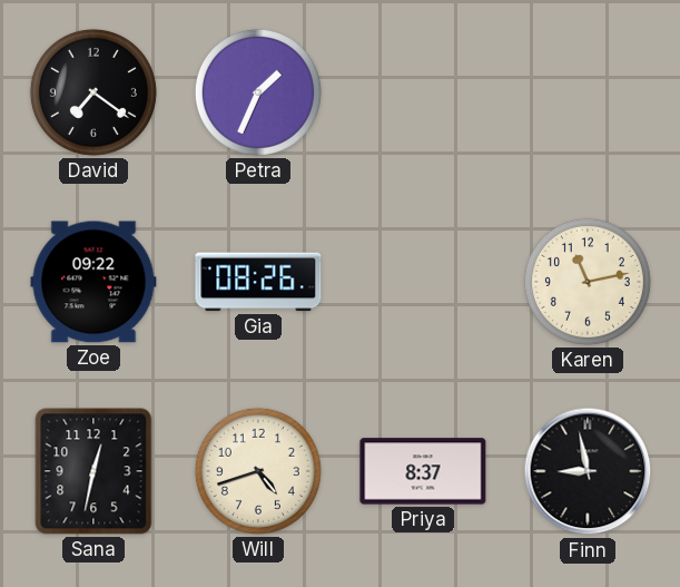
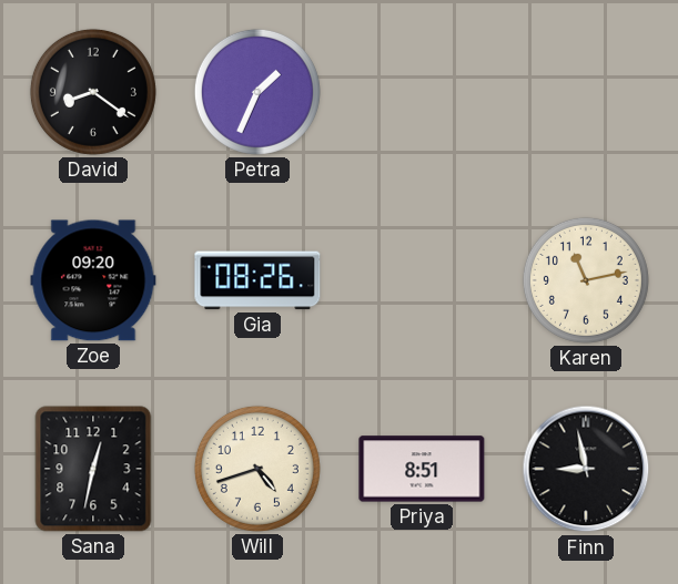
David: 7:21 -> 8:21 (93, 92)
Zoe: 09:22 -> 09:20 (93, 280)
Priya: 8:37 -> 8:51 (422, 469)
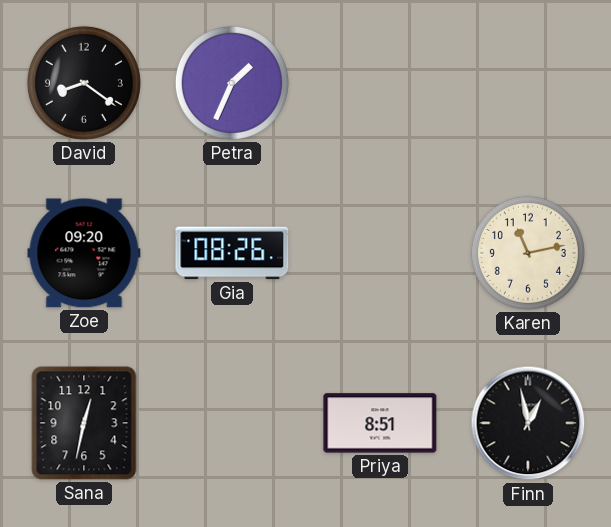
Will: 4:42 -> none (257, 469)
Finn: 8:58 -> 12:58 (528, 423)
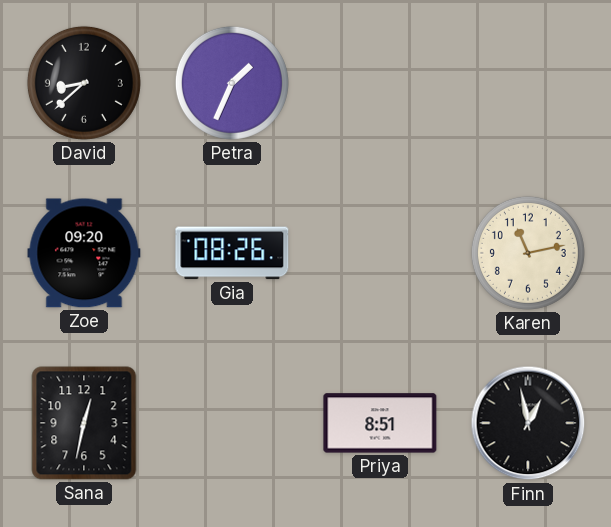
David: 8:21 -> 8:38 (84, 83)
